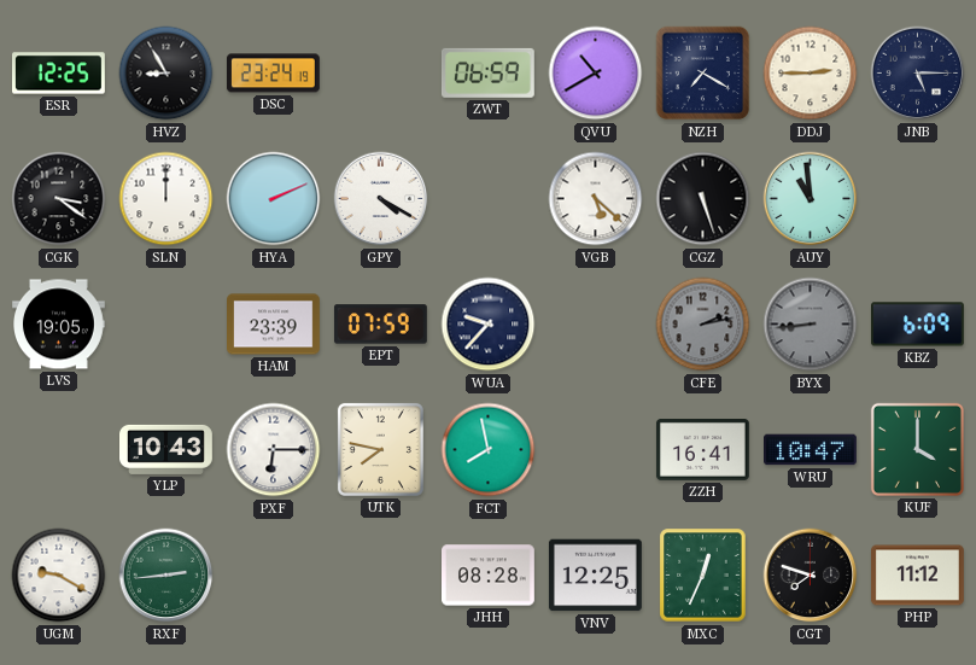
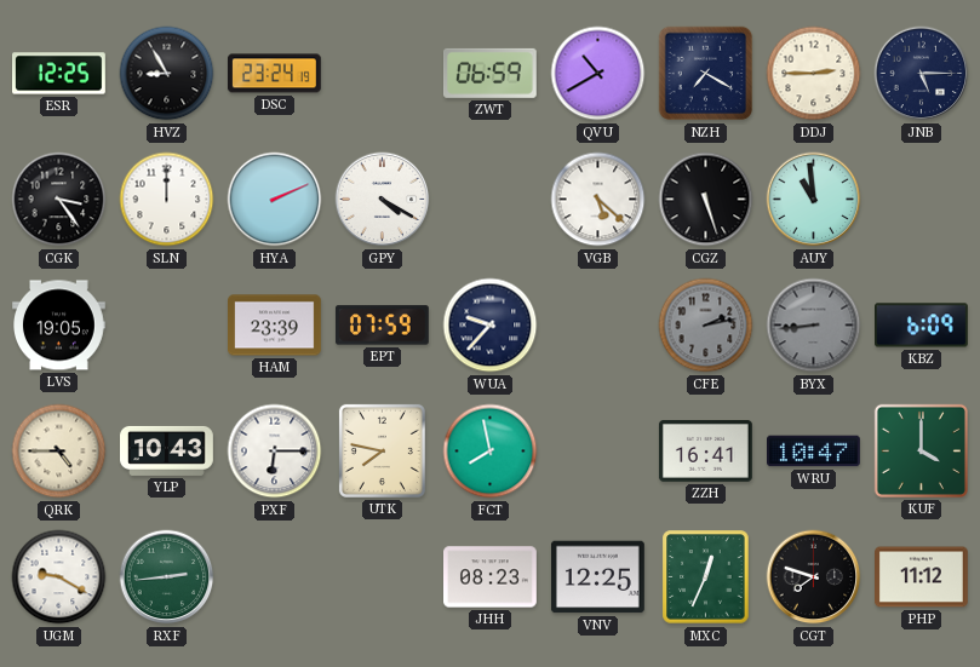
CGK: 3:21 -> 3:24 (59, 200)
QRK: none -> 4:45 (59, 452)
JHH: 08:28 -> 08:23 (491, 577)
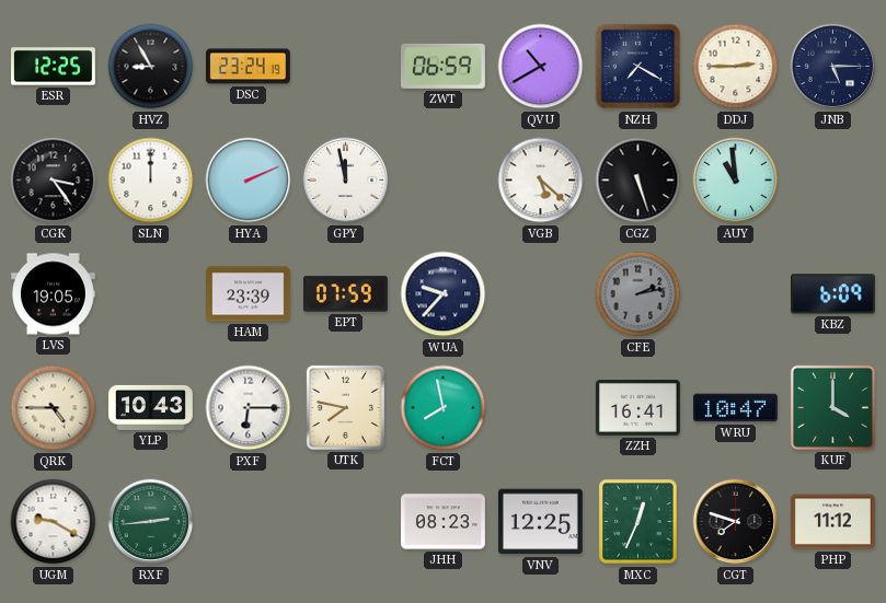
GPY: 4:20 -> 11:58 (346, 181)
BYX: 8:44 -> none (814, 326)
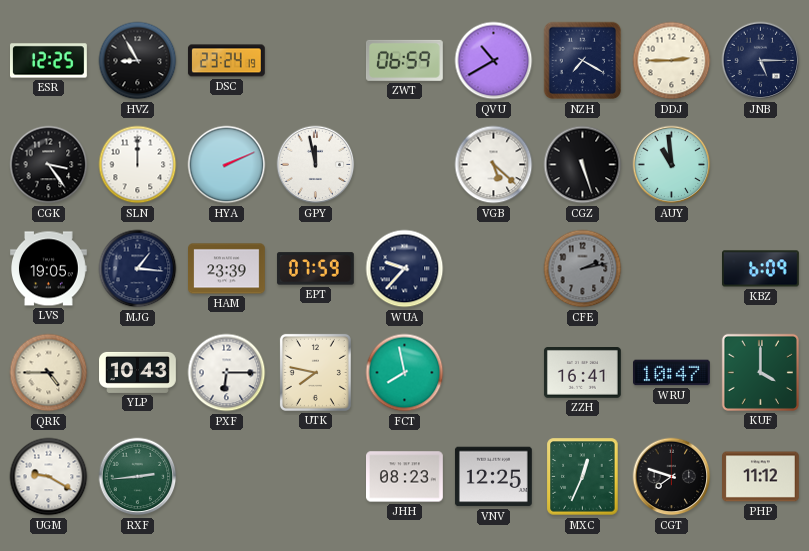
MJG: none -> 1:16 (138, 269)
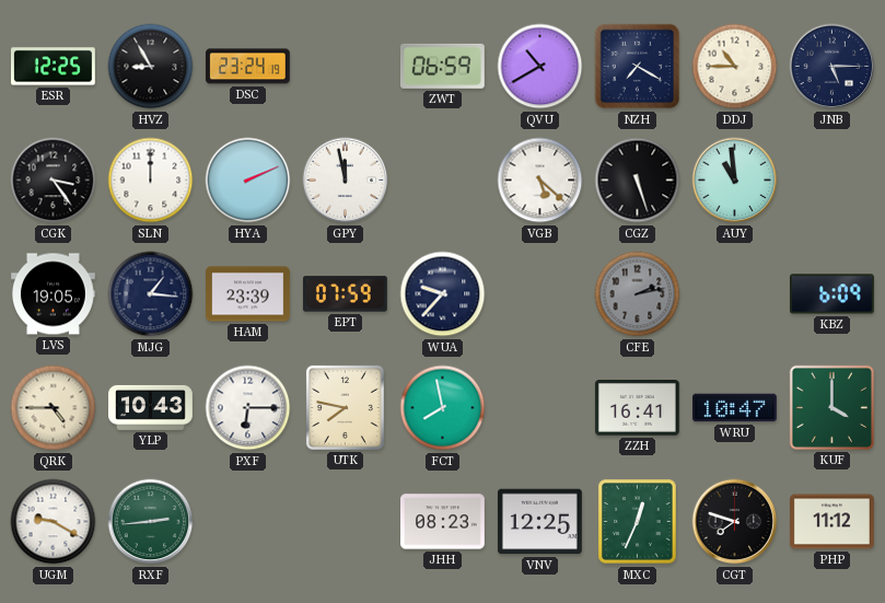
DDJ: 2:45 -> 10:45 (735, 67)
